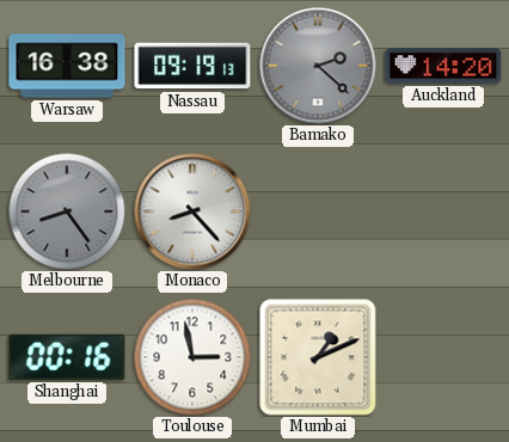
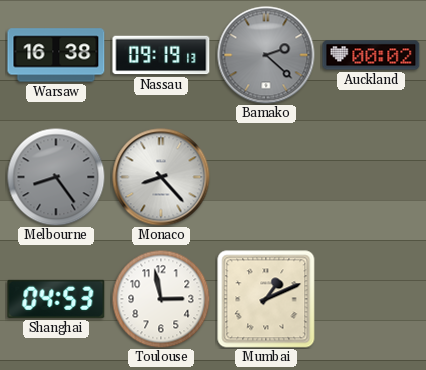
Auckland: 14:20 -> 00:02 (371, 55)
Shanghai: 00:16 -> 04:53 (56, 299)
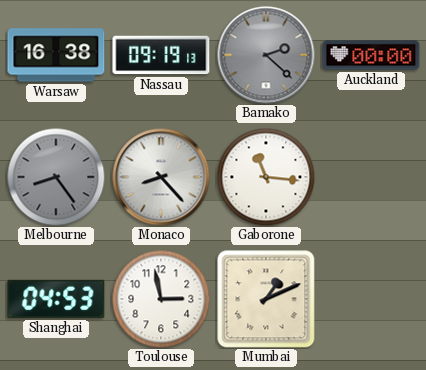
Auckland: 00:02 -> 00:00 (371, 55)
Gaborone: none -> 11:16 (266, 177)
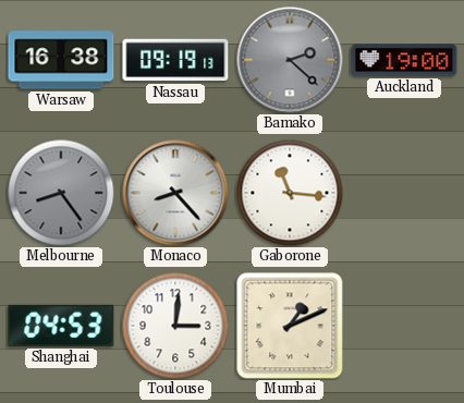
Auckland: 00:00 -> 19:00 (404, 60)
Toulouse: 2:58 -> 3:01 (175, 326)
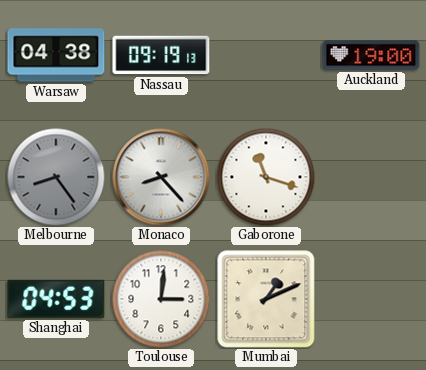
Warsaw: 16:38 -> 04:38 (56, 55)
Bamako: 2:22 -> none (290, 60)
Gaborone: 11:16 -> 11:18 (266, 177)
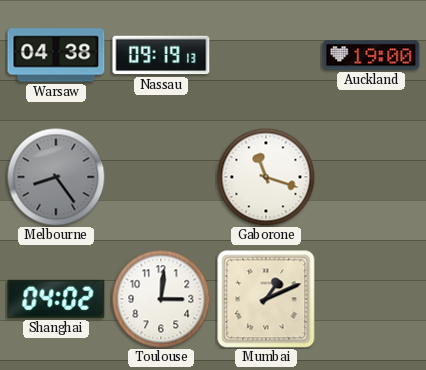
Monaco: 8:23 -> none (161, 177)
Shanghai: 04:53 -> 04:02 (56, 299)
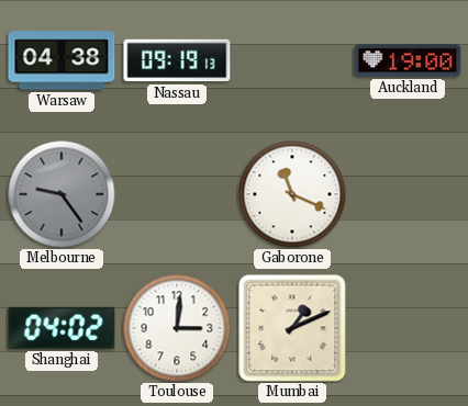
Melbourne: 8:24 -> 9:24 (62, 194)
Gaborone: 11:18 -> 11:19 (292, 194)
